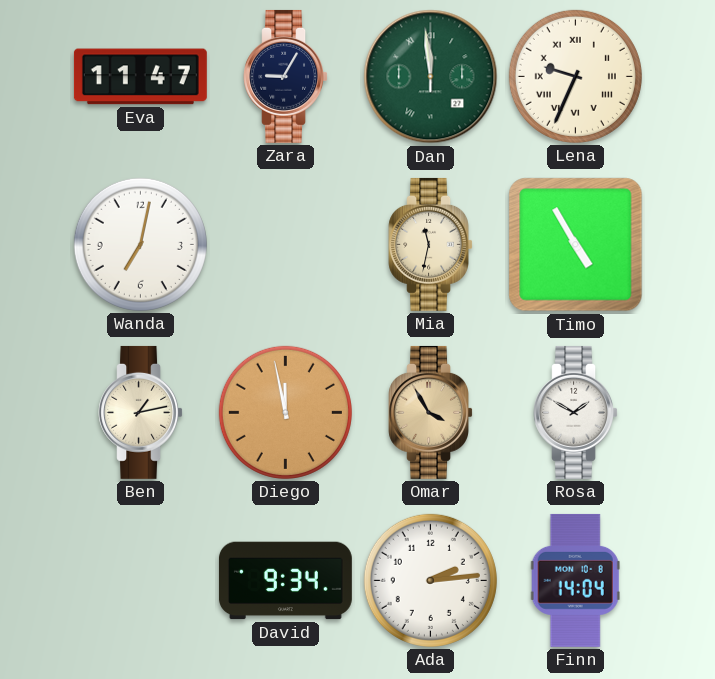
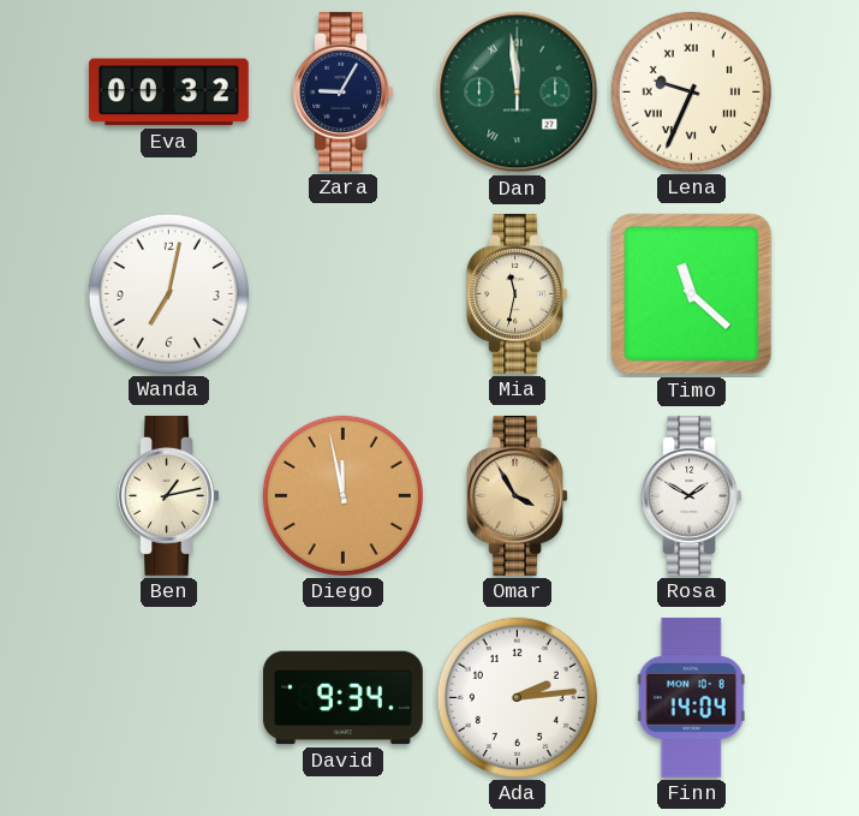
Eva: 11:47 -> 00:32 (168, 93)
Timo: 4:55 -> 11:22 (692, 294)
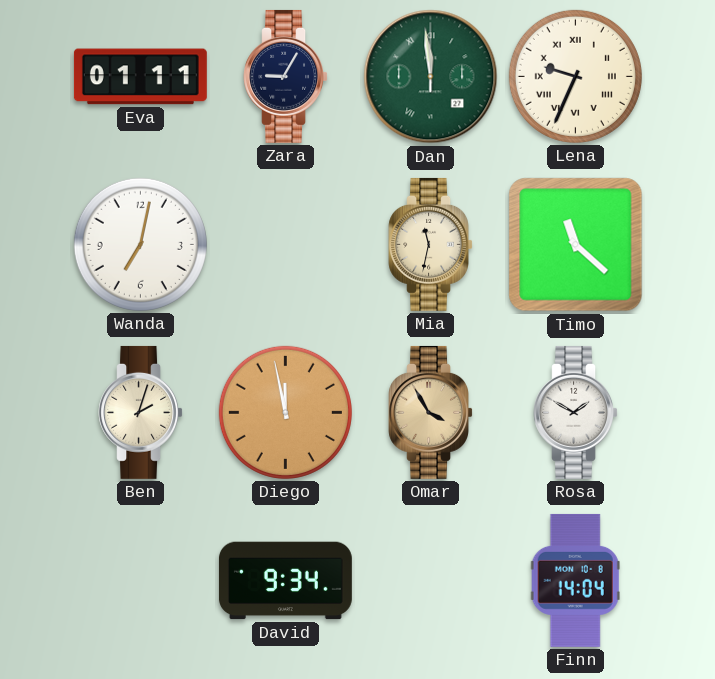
Eva: 00:32 -> 01:11 (140, 77)
Ben: 1:13 -> 2:03 (140, 412)
Ada: 2:14 -> none (517, 697)
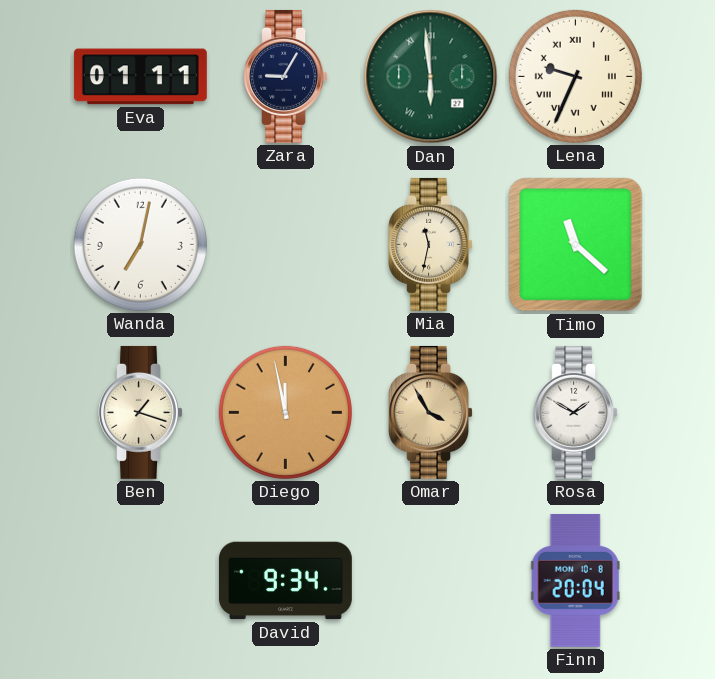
Dan: 11:59 -> 5:59 (431, 77)
Ben: 2:03 -> 1:18 (140, 412)
Finn: 14:04 -> 20:04 (575, 580)
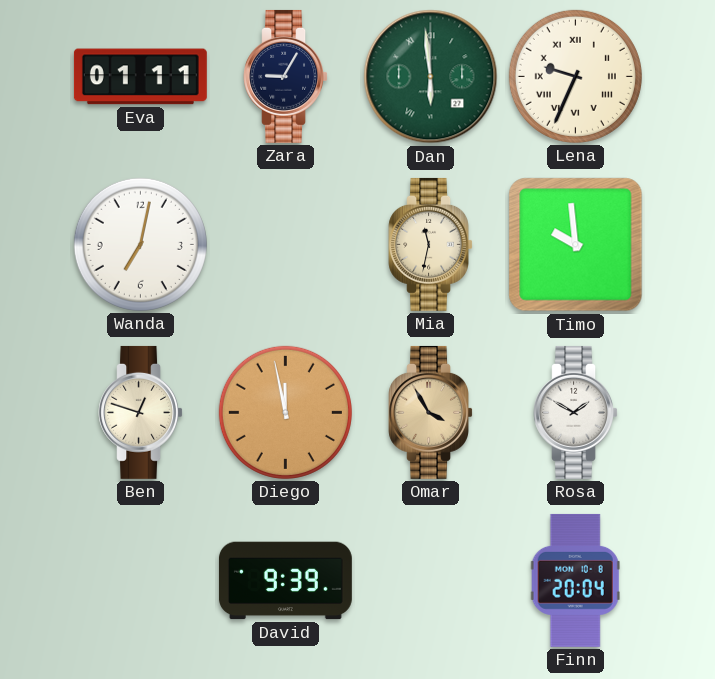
Timo: 11:22 -> 9:59 (576, 245)
Ben: 1:18 -> 12:48 (140, 412)
David: 9:34 -> 9:39 (285, 581)
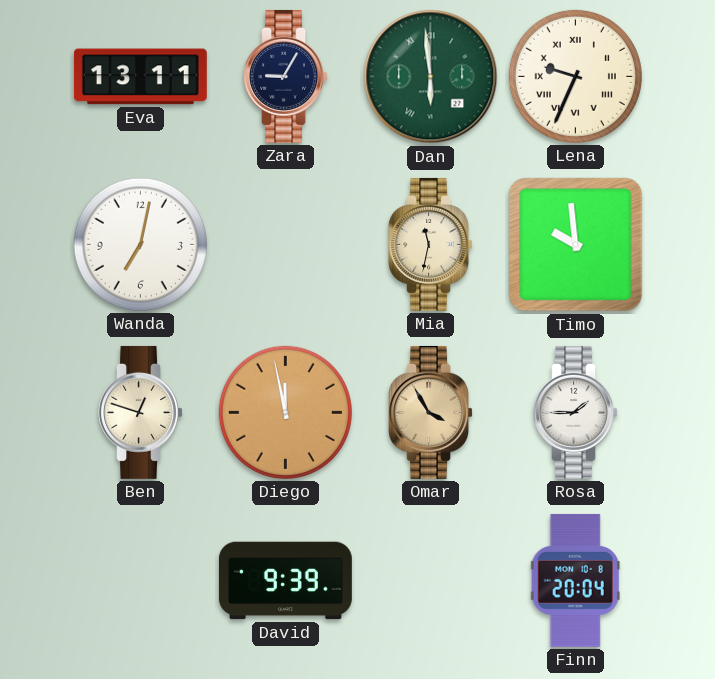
Eva: 01:11 -> 13:11 (140, 77)
Rosa: 1:50 -> 1:45 (575, 412)
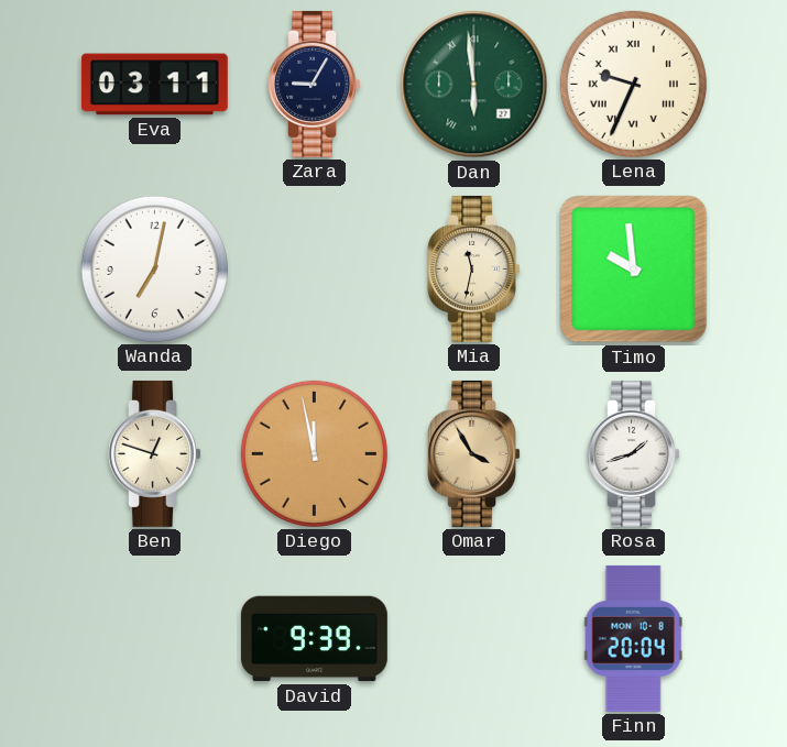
Eva: 13:11 -> 03:11 (154, 85)
Rosa: 1:45 -> 1:42 (633, 453)
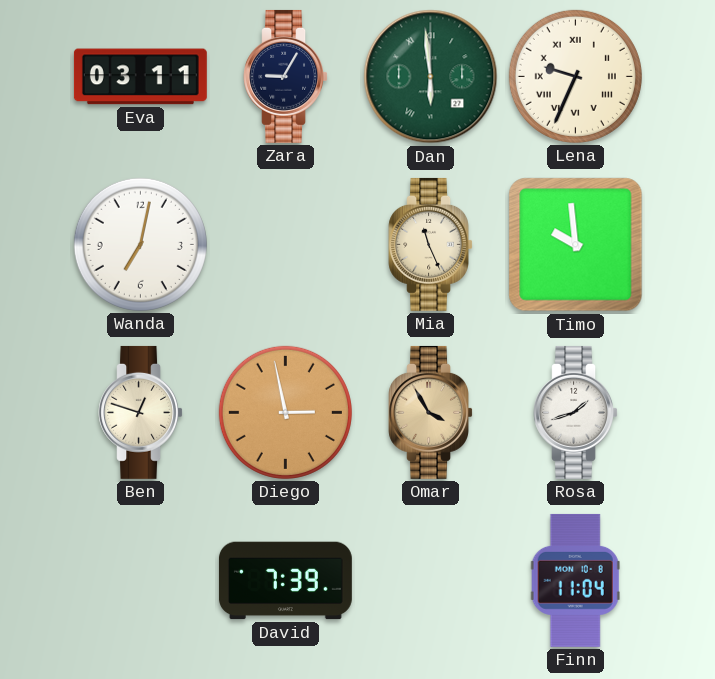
Mia: 11:32 -> 11:26 (430, 244)
Diego: 11:58 -> 2:58 (285, 412)
David: 9:39 -> 7:39 (285, 581)
Finn: 20:04 -> 11:04 (575, 580)
